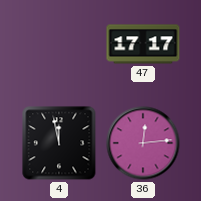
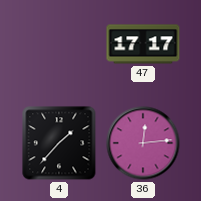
4: 11:58 -> 1:37 (59, 143)
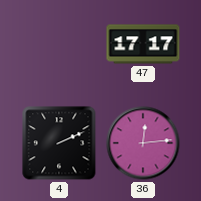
4: 1:37 -> 2:11 (59, 143)
